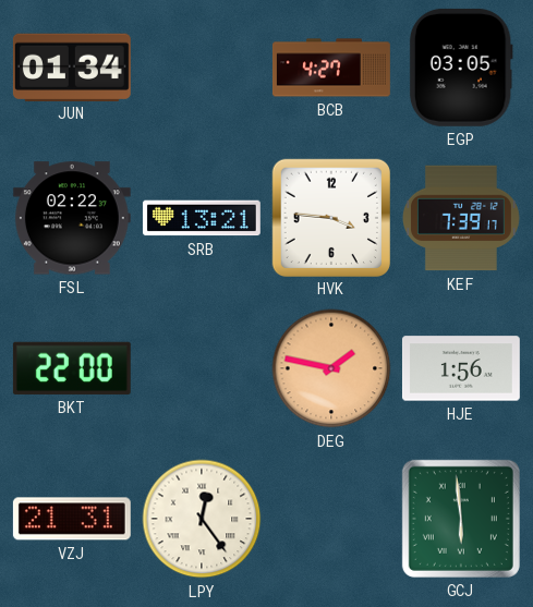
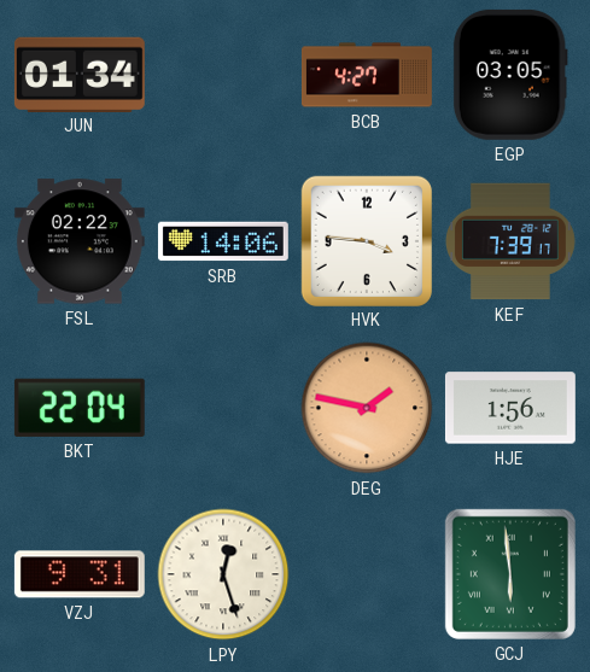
SRB: 13:21 -> 14:06 (223, 241)
BKT: 22:00 -> 22:04 (80, 408)
VZJ: 21:31 -> 9:31 (80, 574)
LPY: 12:24 -> 12:27 (223, 574)
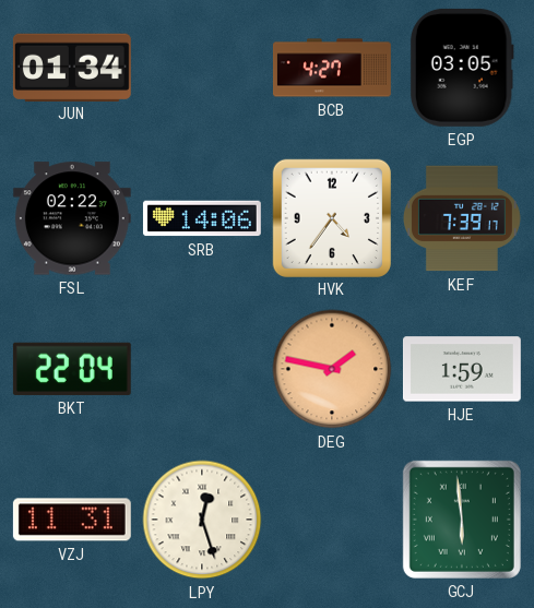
HVK: 3:46 -> 4:36 (331, 217)
HJE: 1:56 -> 1:59 (462, 369)
VZJ: 9:31 -> 11:31 (72, 520)
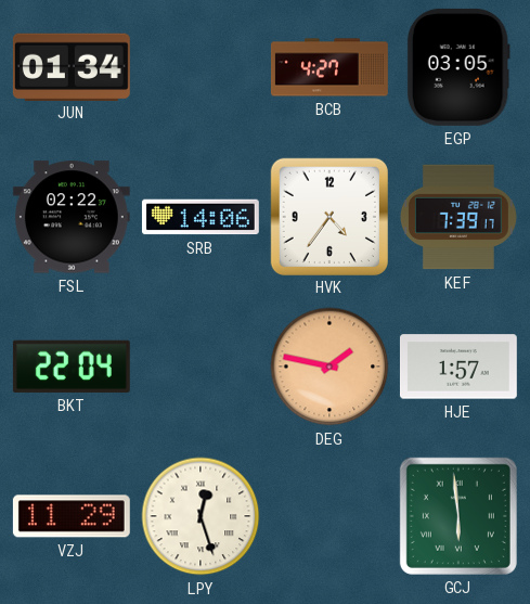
HJE: 1:59 -> 1:57 (458, 367)
VZJ: 11:31 -> 11:29 (72, 516)
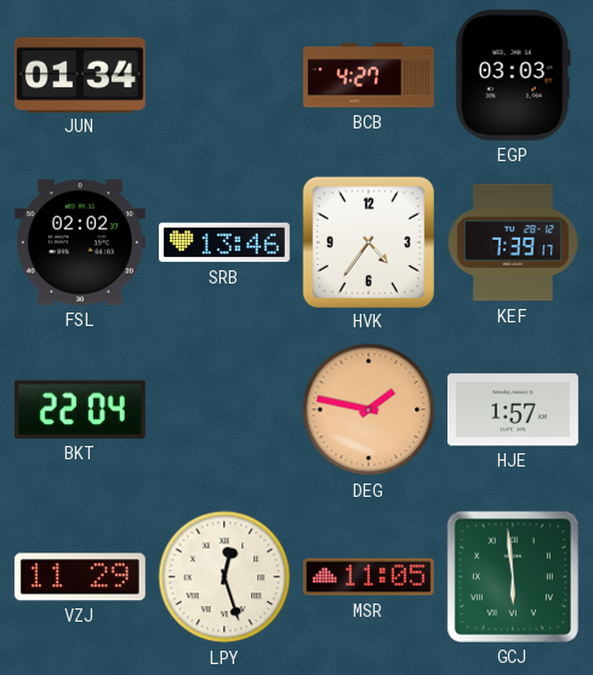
EGP: 03:05 -> 03:03 (513, 75)
FSL: 02:22 -> 02:02 (80, 242)
SRB: 14:06 -> 13:46 (224, 242)
MSR: none -> 11:05 (369, 577)
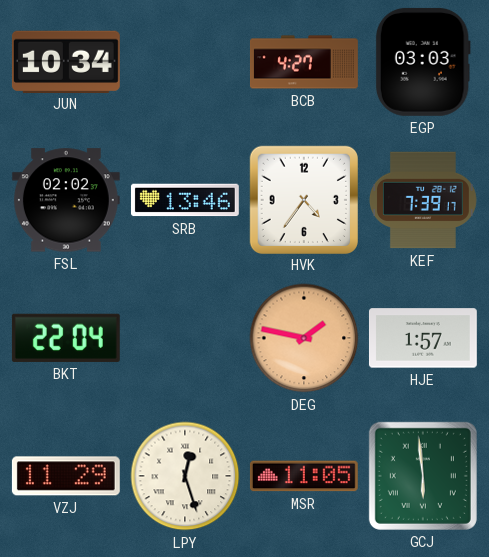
JUN: 01:34 -> 10:34 (66, 61)
